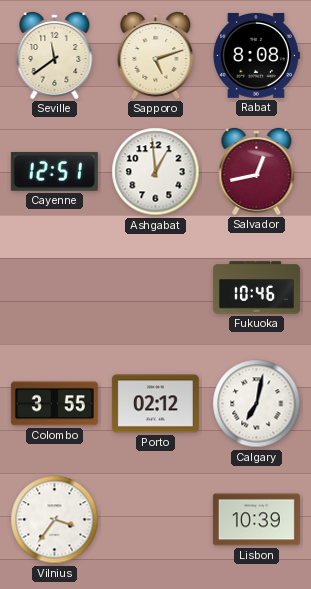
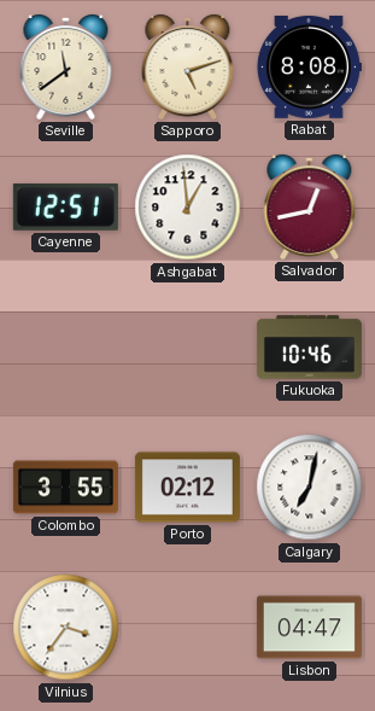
Lisbon: 10:39 -> 04:47 (309, 628)
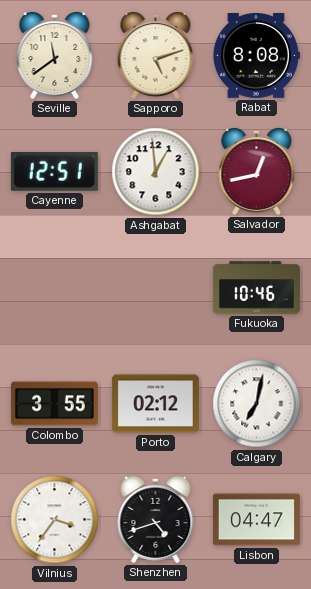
Shenzhen: none -> 4:42 (156, 519)
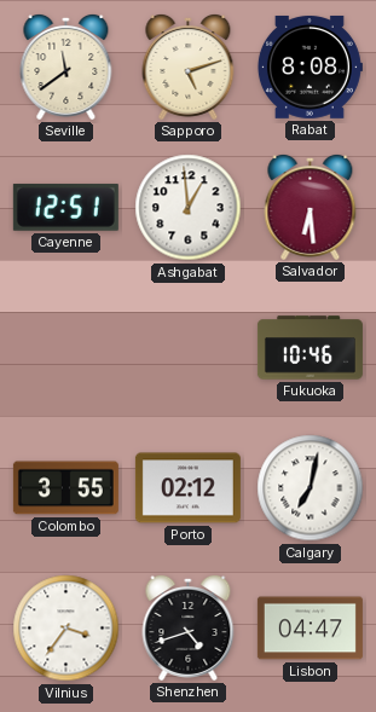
Salvador: 12:43 -> 6:29 (311, 207)
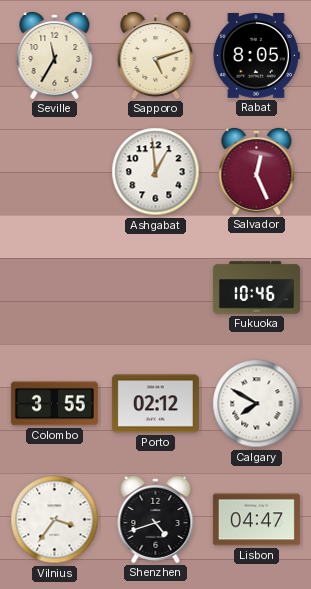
Seville: 11:39 -> 11:35 (55, 55)
Rabat: 8:08 -> 8:05 (256, 55)
Cayenne: 12:51 -> none (65, 207)
Salvador: 6:29 -> 12:26 (257, 171)
Calgary: 7:02 -> 7:50 (257, 404)
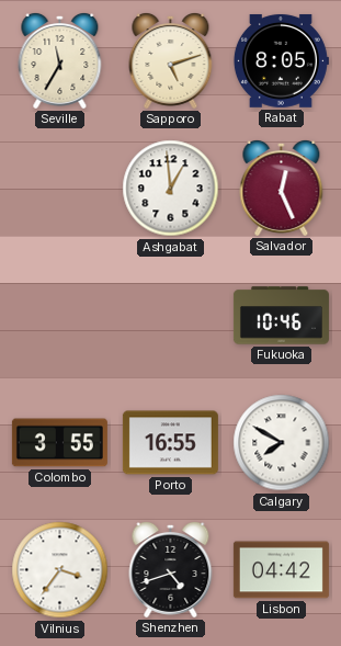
Porto: 02:12 -> 16:55 (170, 443)
Lisbon: 04:47 -> 04:42 (281, 570)
